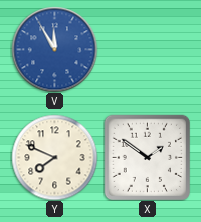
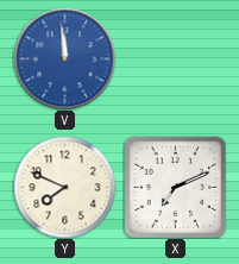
V: 11:55 -> 11:59 (64, 58)
X: 1:51 -> 7:11 (175, 187)
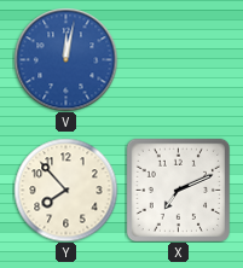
V: 11:59 -> 12:02 (65, 59)
Y: 7:49 -> 7:53 (65, 190)
